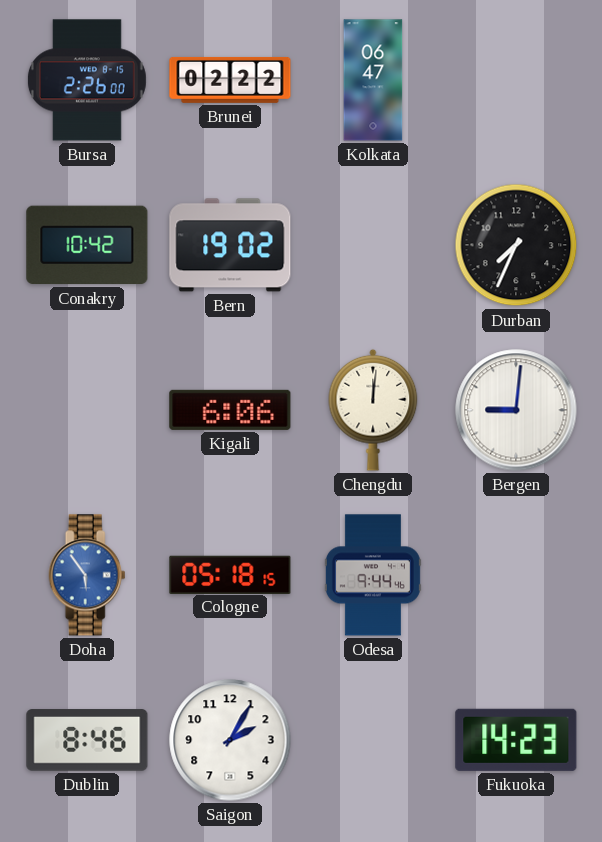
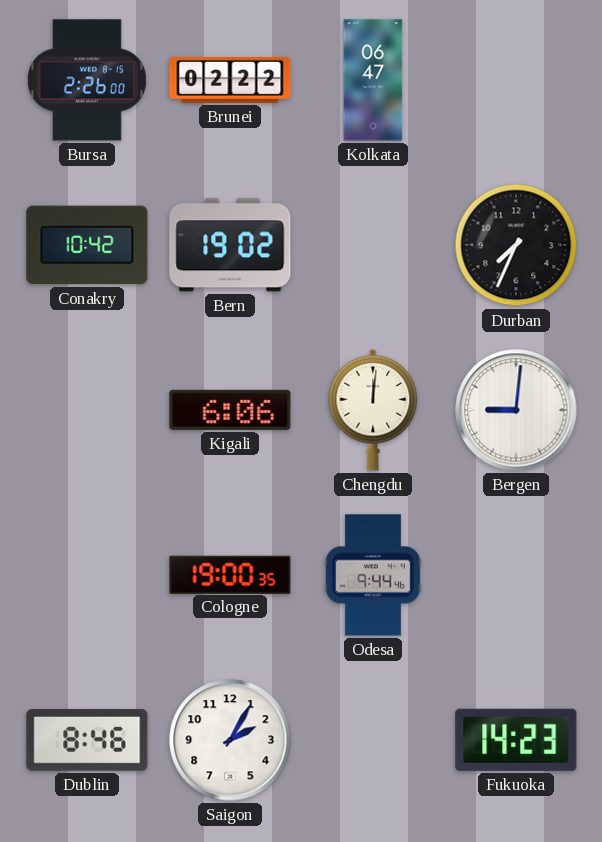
Doha: 5:54 -> none (87, 575)
Cologne: 05:18 -> 19:00 (230, 574)
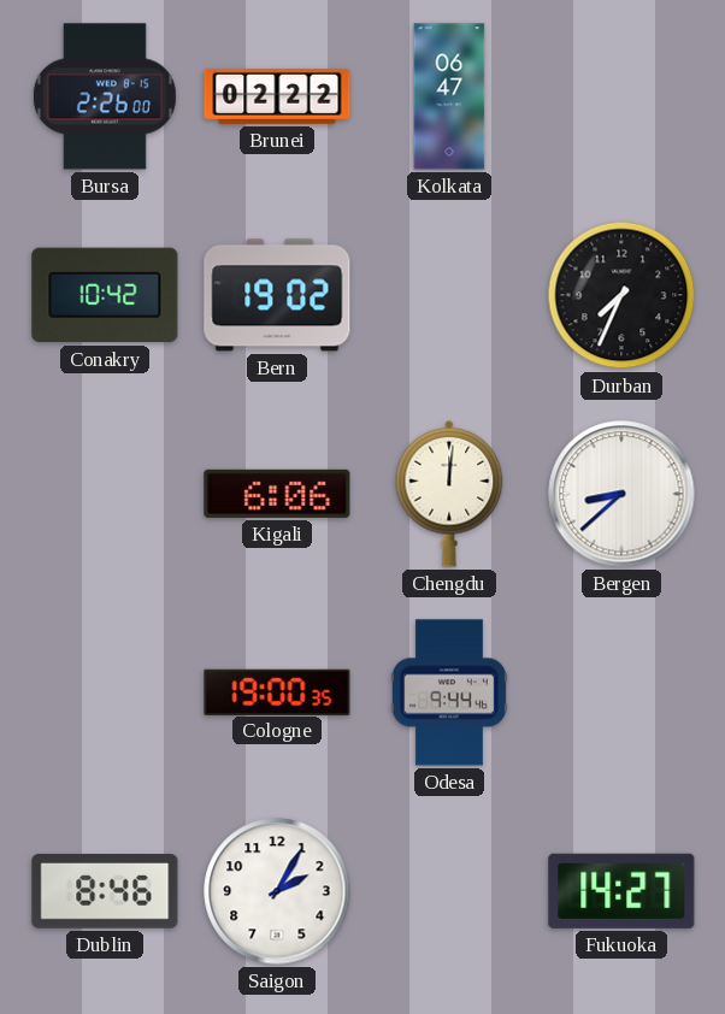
Bergen: 9:01 -> 8:38 (621, 494)
Fukuoka: 14:23 -> 14:27 (621, 891)
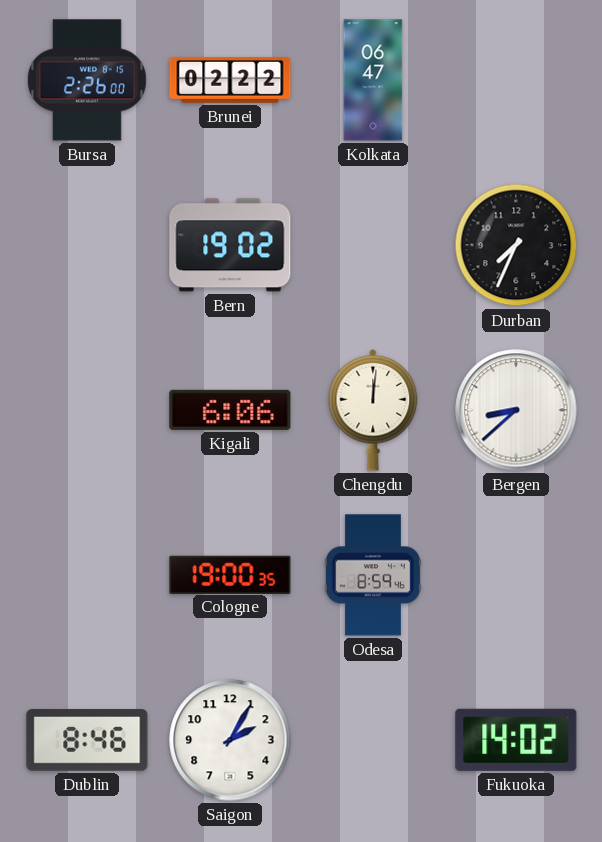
Conakry: 10:42 -> none (105, 295)
Odesa: 9:44 -> 8:59 (373, 575)
Fukuoka: 14:27 -> 14:02 (516, 740)
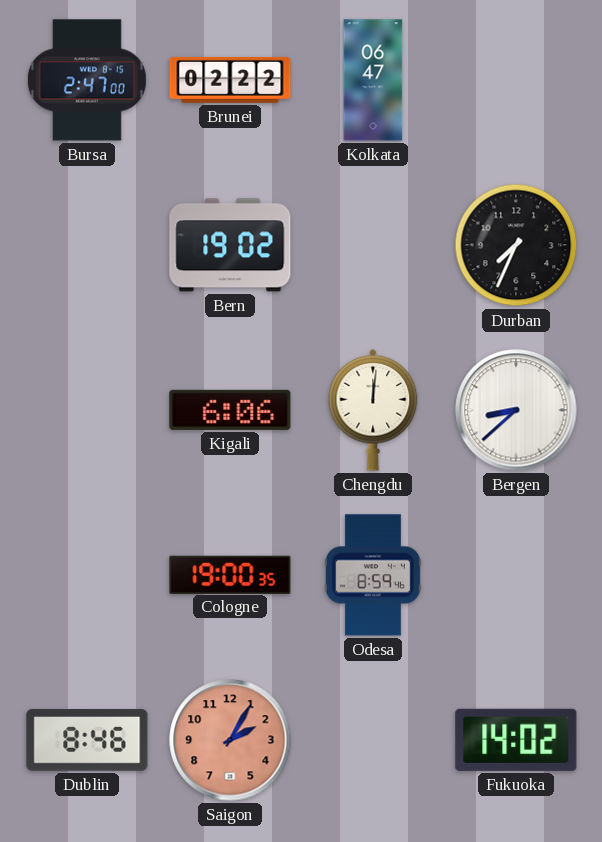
Bursa: 2:26 -> 2:47 (87, 80)
Saigon dial: white -> salmon (230, 740)
